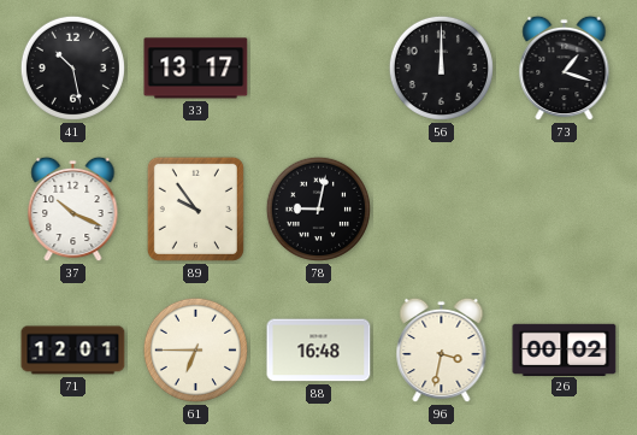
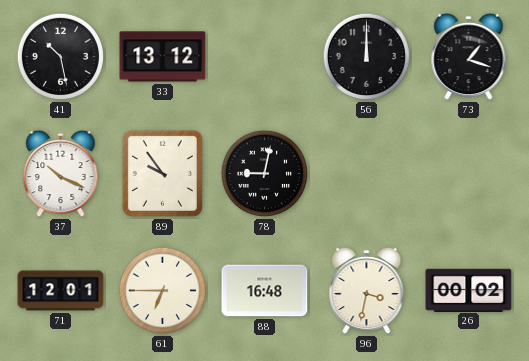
33: 13:17 -> 13:12 (163, 57)
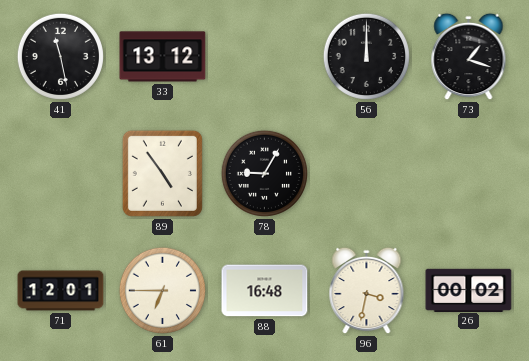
41: 10:28 -> 11:28 (60, 56)
37: 10:19 -> none (61, 174)
89: 9:54 -> 4:54 (162, 173)
78: 9:02 -> 9:05 (264, 173)
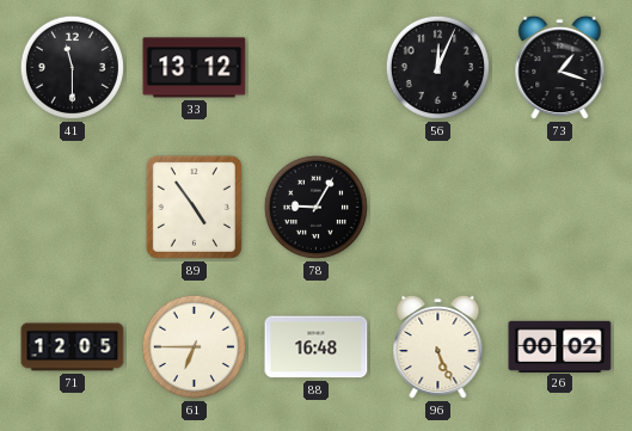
41: 11:28 -> 11:30 (72, 67)
56: 12:00 -> 12:04 (437, 67)
71: 12:01 -> 12:05 (73, 347)
96: 3:32 -> 5:26 (438, 347)
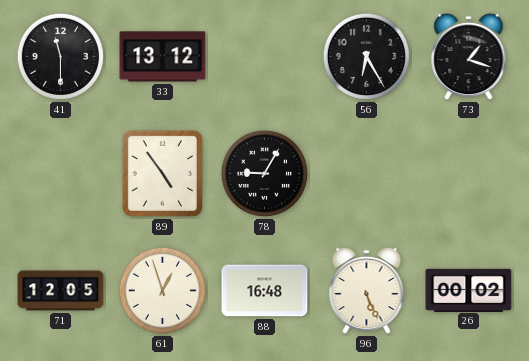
56: 12:04 -> 6:25 (366, 56)
61: 6:45 -> 12:57 (162, 290)
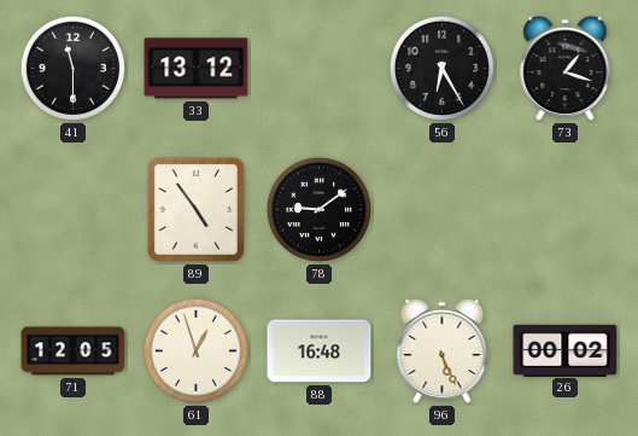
78: 9:05 -> 9:09 (318, 209)
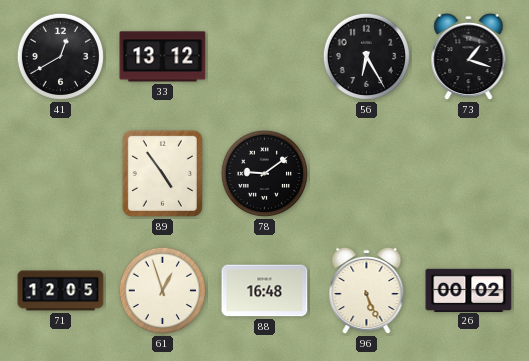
41: 11:30 -> 12:40 (60, 56)
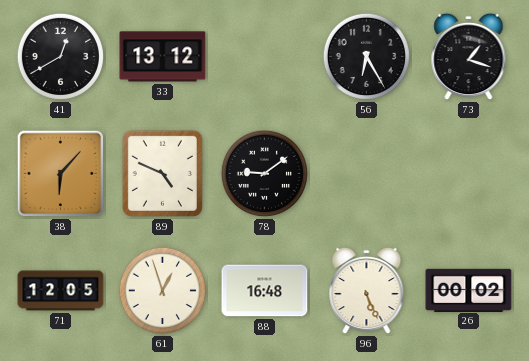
38: none -> 6:07 (61, 174)
89: 4:54 -> 4:49 (162, 173)
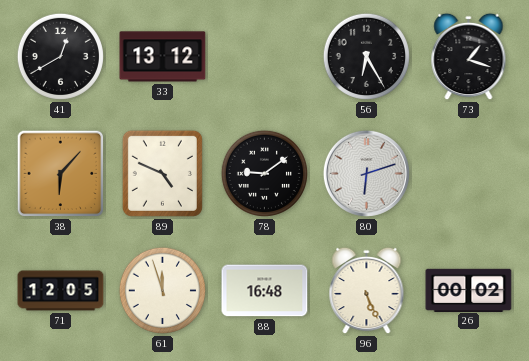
80: none -> 6:12 (366, 173)
61: 12:57 -> 11:57 (162, 290)
